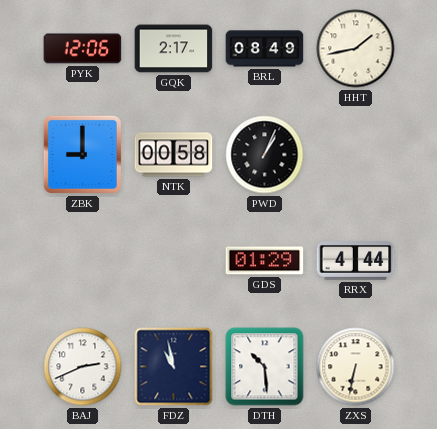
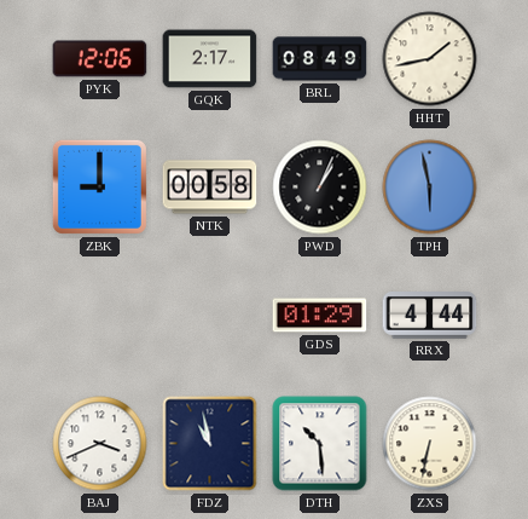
TPH: none -> 5:58 (430, 188)
BAJ: 2:41 -> 3:41 (100, 444)
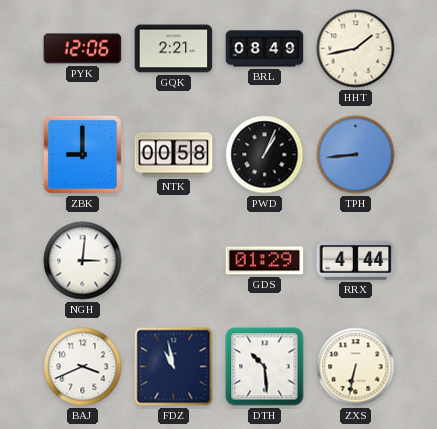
GQK: 2:17 -> 2:21 (174, 49)
TPH: 5:58 -> 8:44 (356, 155)
NGH: none -> 3:01 (83, 261)
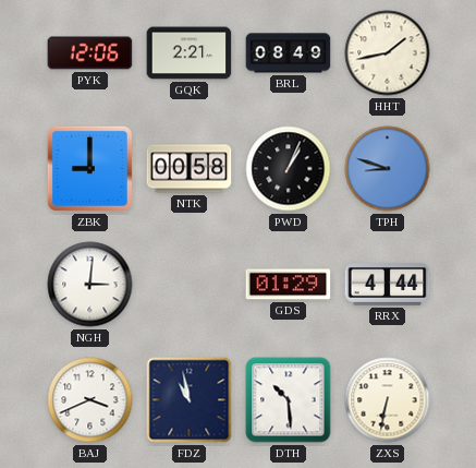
TPH: 8:44 -> 8:48 (388, 169)
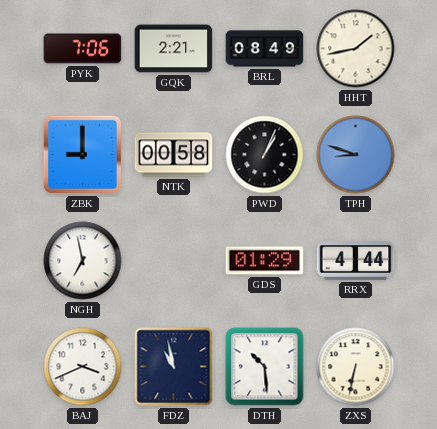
PYK: 12:06 -> 7:06 (83, 49)
NGH: 3:01 -> 6:58 (83, 261)
